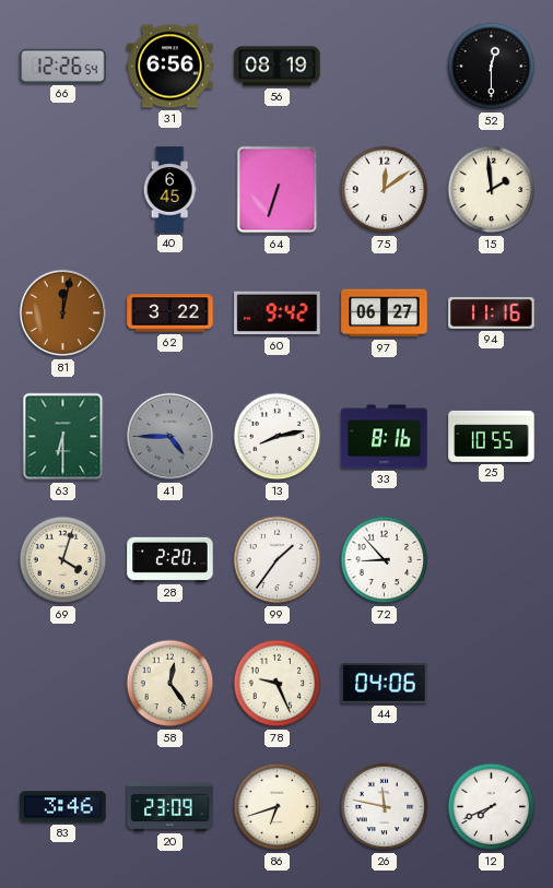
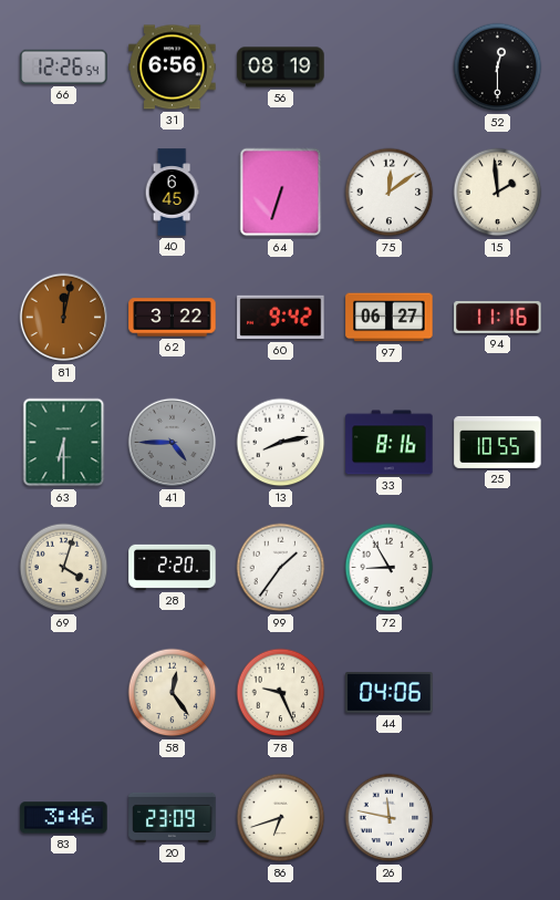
72: 8:53 -> 8:55 (390, 568)
12: 7:41 -> none (492, 807)
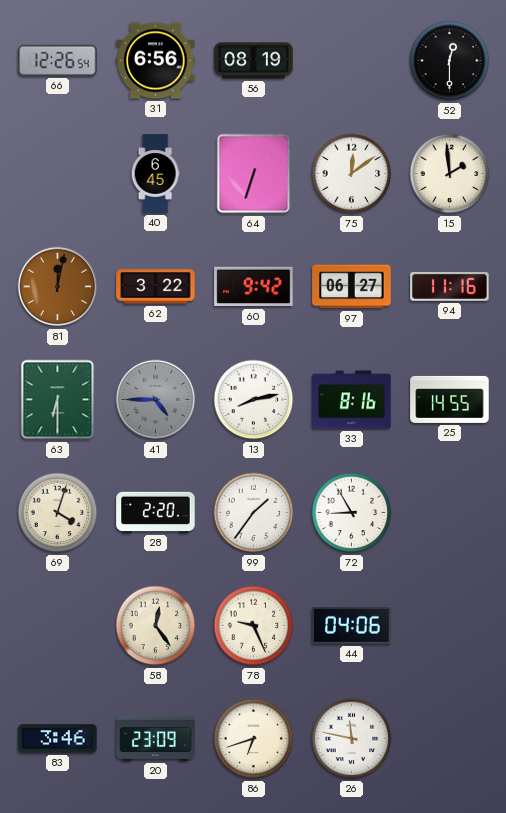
25: 10:55 -> 14:55 (450, 399)
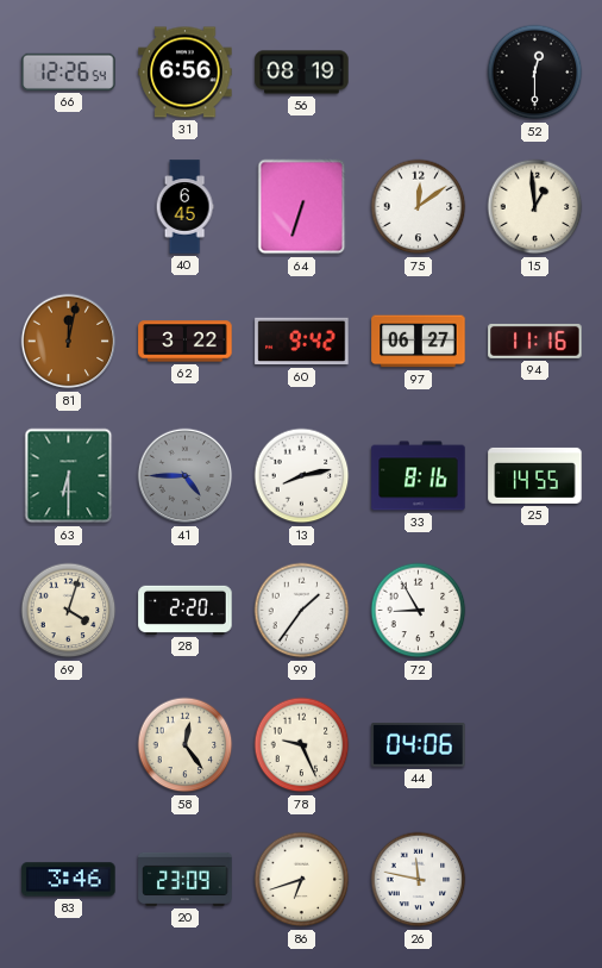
15: 1:59 -> 12:59 (535, 207)
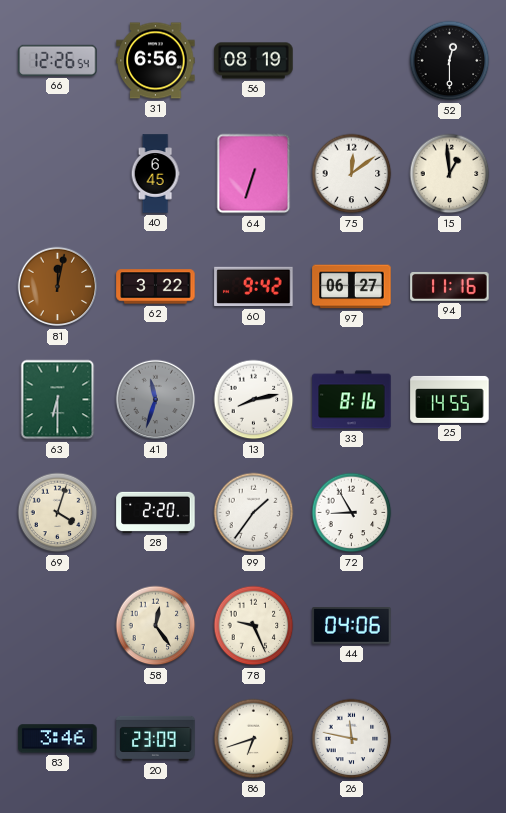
41: 4:45 -> 11:33 (156, 400)
